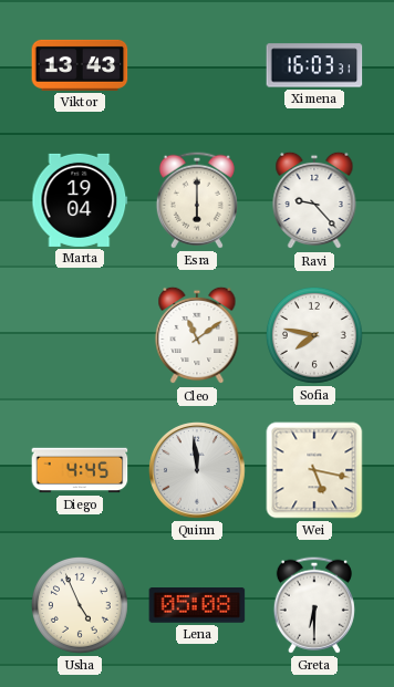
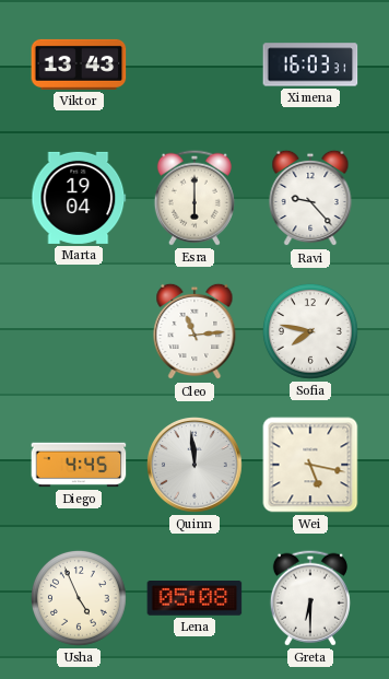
Cleo: 11:09 -> 11:14 (194, 331)
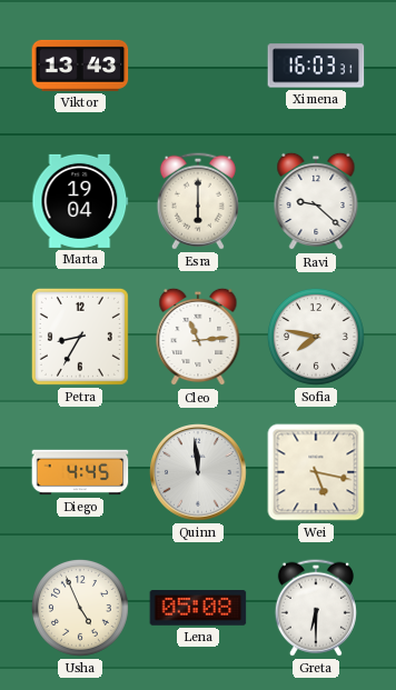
Ravi: 9:23 -> 9:22 (316, 201)
Petra: none -> 8:35 (80, 337)
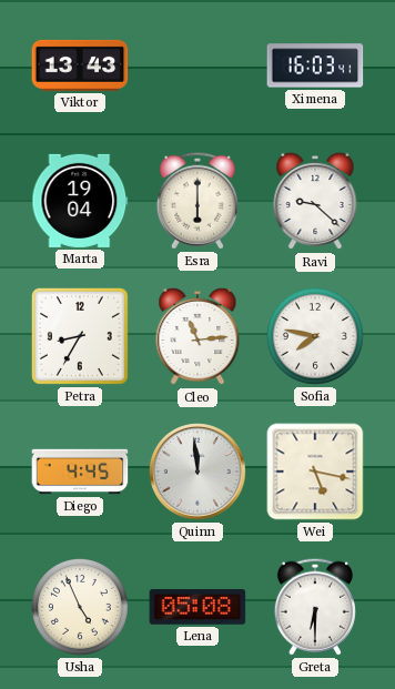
Ximena: 16:03:31 -> 16:03:41 (315, 65)
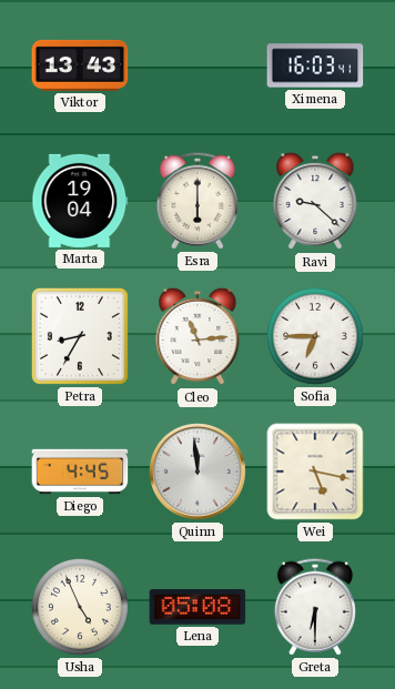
Sofia: 7:47 -> 6:45 (315, 336)
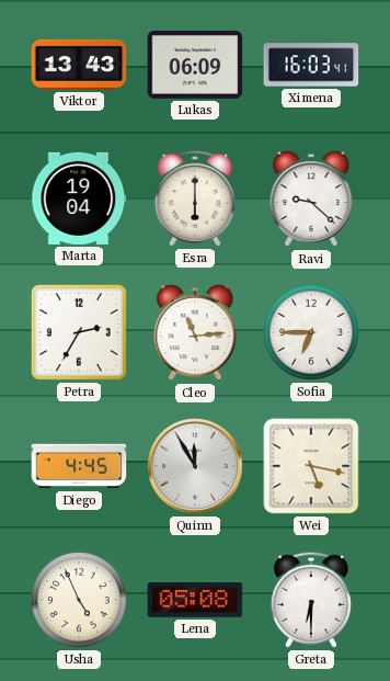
Lukas: none -> 06:09 (195, 65)
Petra: 8:35 -> 2:35 (79, 332)
Quinn: 11:59 -> 11:55 (196, 467)
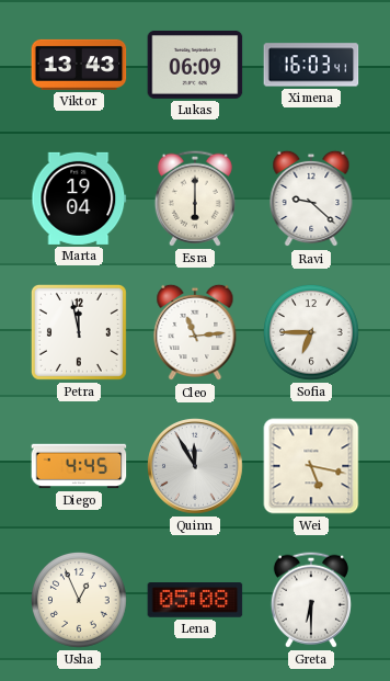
Petra: 2:35 -> 11:58 (79, 332)
Usha: 4:56 -> 12:56 (79, 600)
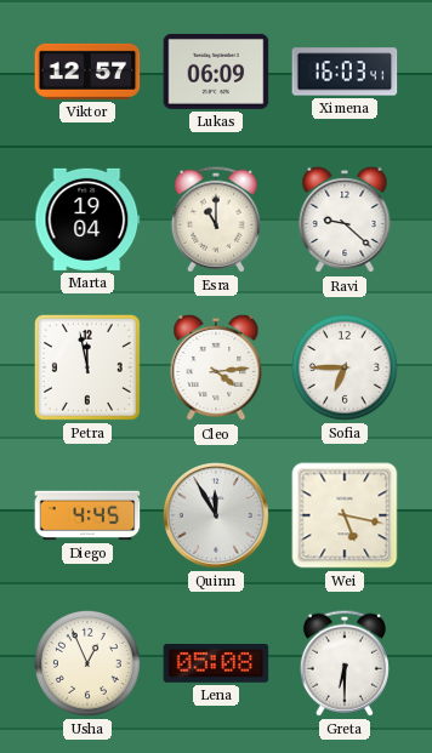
Viktor: 13:43 -> 12:57 (87, 72)
Esra: 6:00 -> 11:00 (216, 219)
Cleo: 11:14 -> 4:14 (216, 367)
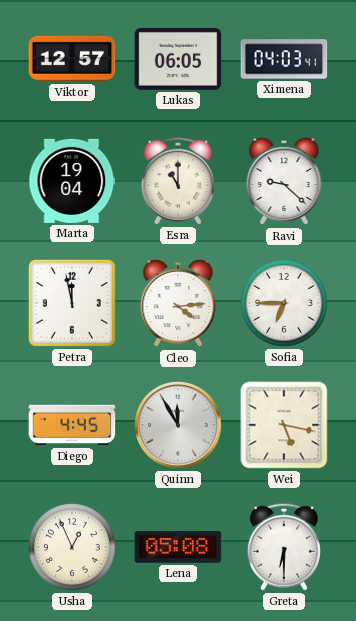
Lukas: 06:09 -> 06:05 (178, 59)
Ximena: 16:03 -> 04:03 (284, 59)
